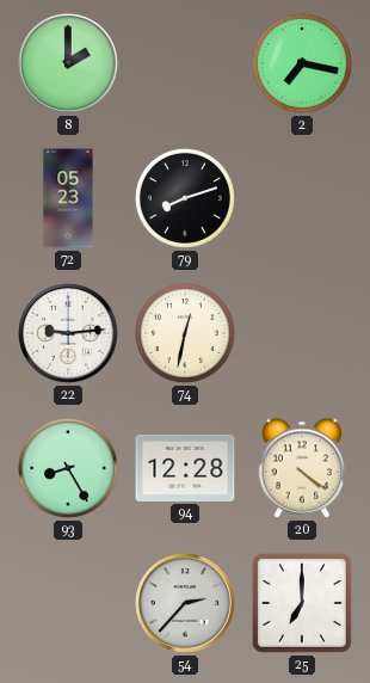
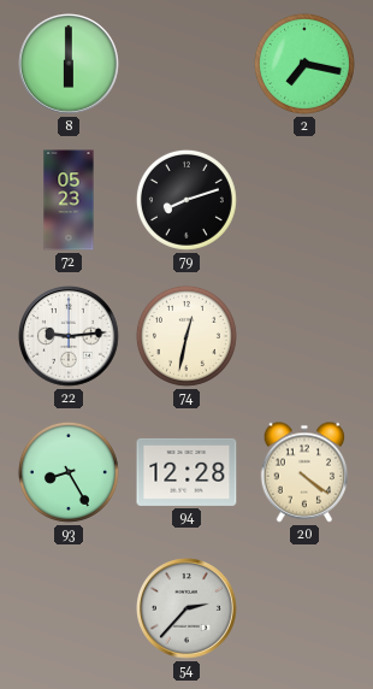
8: 2:00 -> 6:00 (70, 65)
25: 7:00 -> none (302, 603)
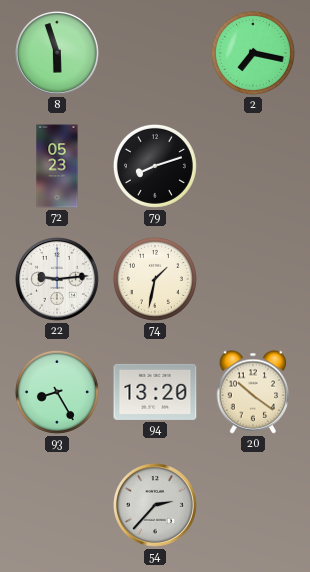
8: 6:00 -> 5:57 (58, 54)
74: 12:32 -> 1:32 (155, 279)
94: 12:28 -> 13:20 (155, 392)
20: 4:21 -> 10:21 (253, 392)
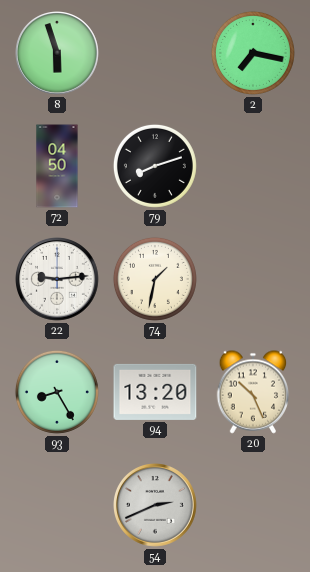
72: 05:23 -> 04:50 (57, 166)
20: 10:21 -> 10:26 (253, 392)
54: 2:37 -> 2:41 (156, 506)
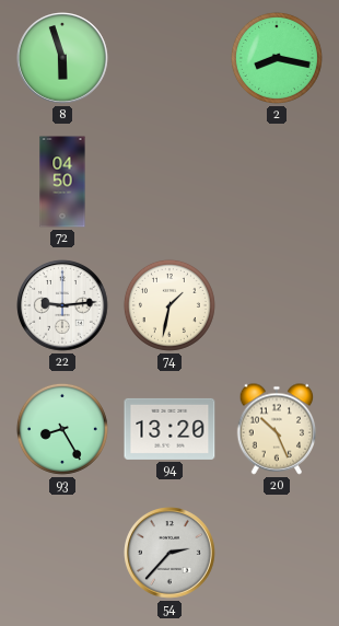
2: 7:17 -> 8:17 (277, 58)
79: 8:12 -> none (155, 166)
54: 2:41 -> 2:37 (171, 554)
